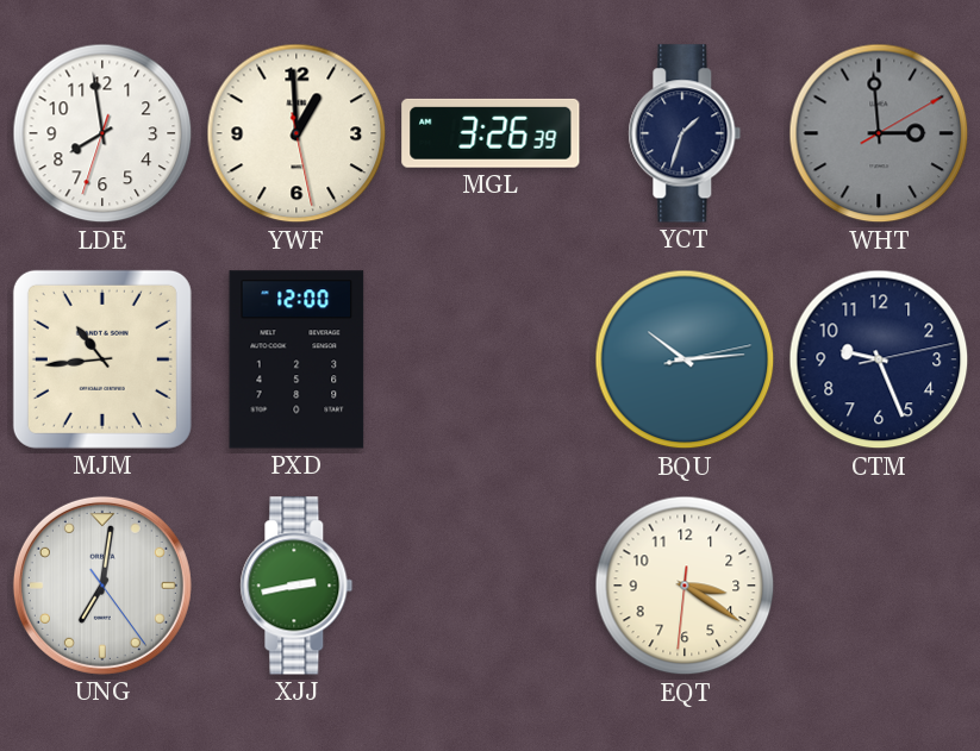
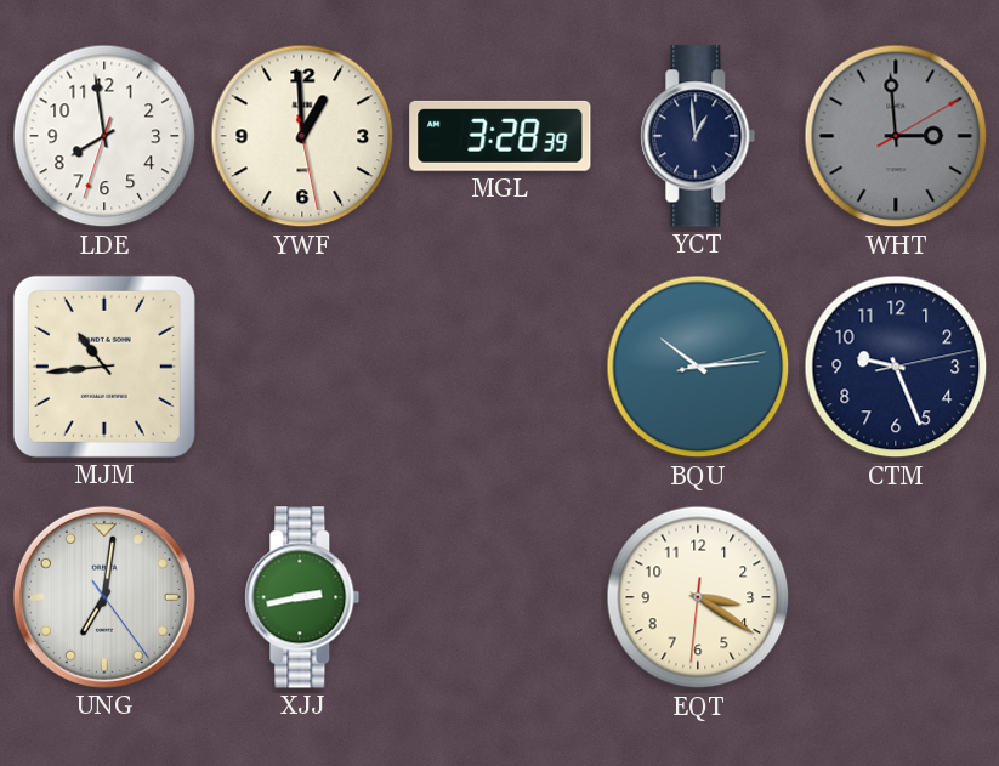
MGL: 3:26 -> 3:28 (500, 136)
YCT: 1:33 -> 12:59 (698, 136)
PXD: 12:00 -> none (297, 359)
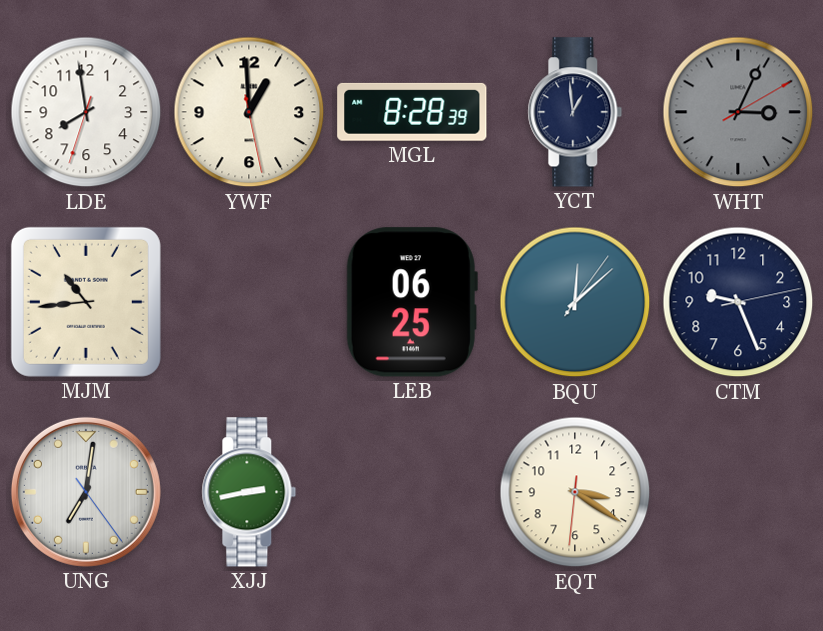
MGL: 3:28 -> 8:28 (412, 112)
WHT: 2:59 -> 3:04 (738, 112)
LEB: none -> 06:25 (412, 302)
BQU: 10:14 -> 12:08 (575, 302)
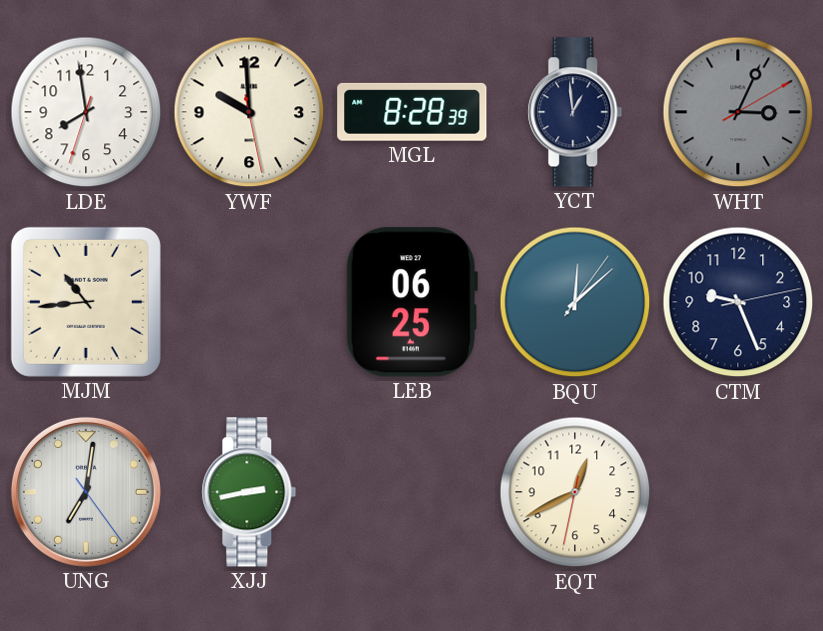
YWF: 12:59 -> 9:59 (249, 112)
EQT: 3:20 -> 12:40 (575, 492)
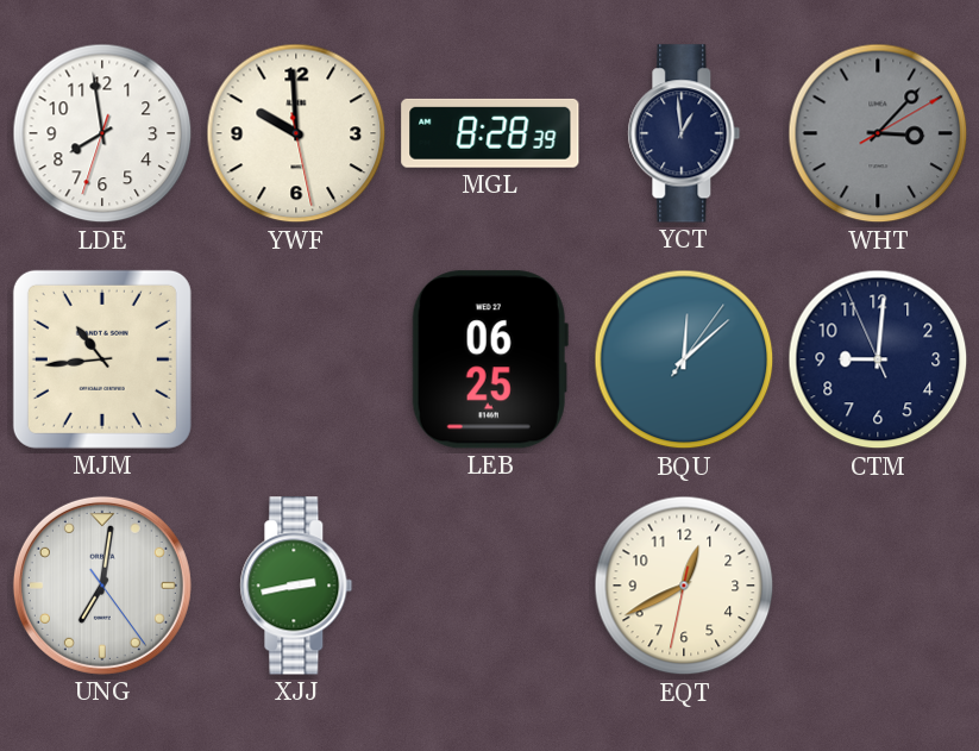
WHT: 3:04 -> 3:07 (878, 133)
CTM: 9:26 -> 9:00 (878, 359)
